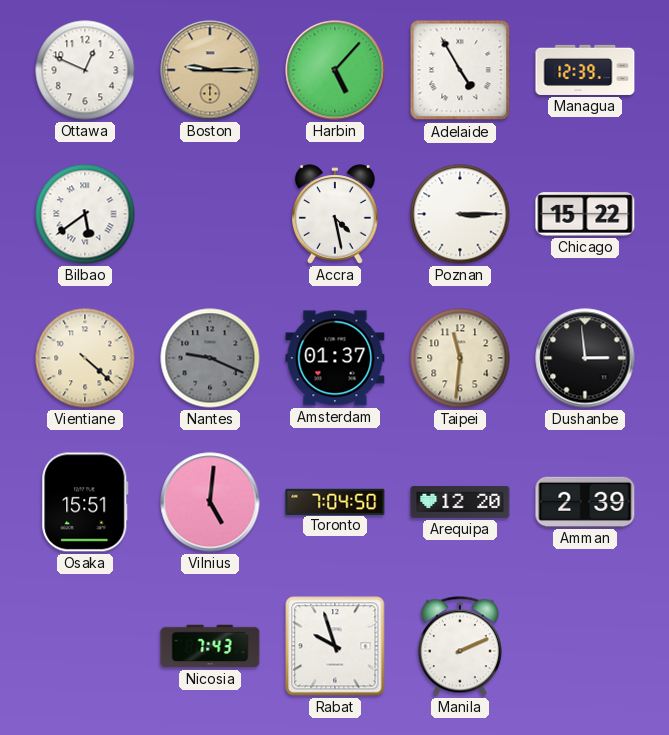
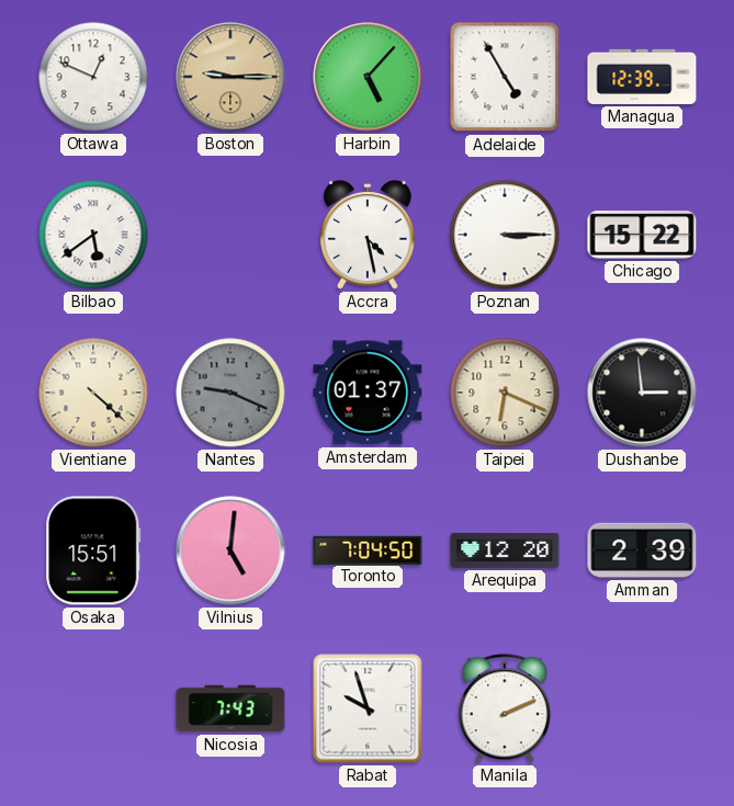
Taipei: 11:31 -> 6:19 (505, 393)
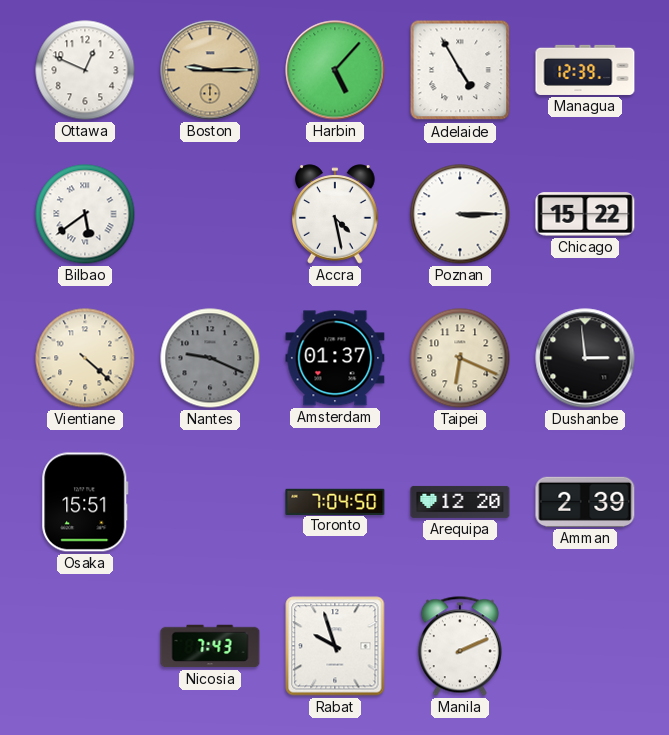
Vilnius: 5:01 -> none (230, 550)
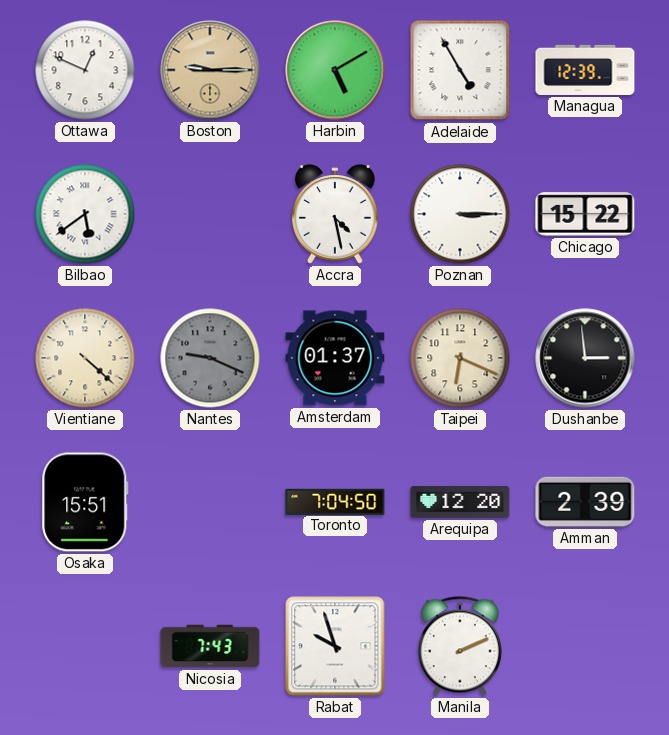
Harbin: 5:07 -> 5:10 (335, 70)
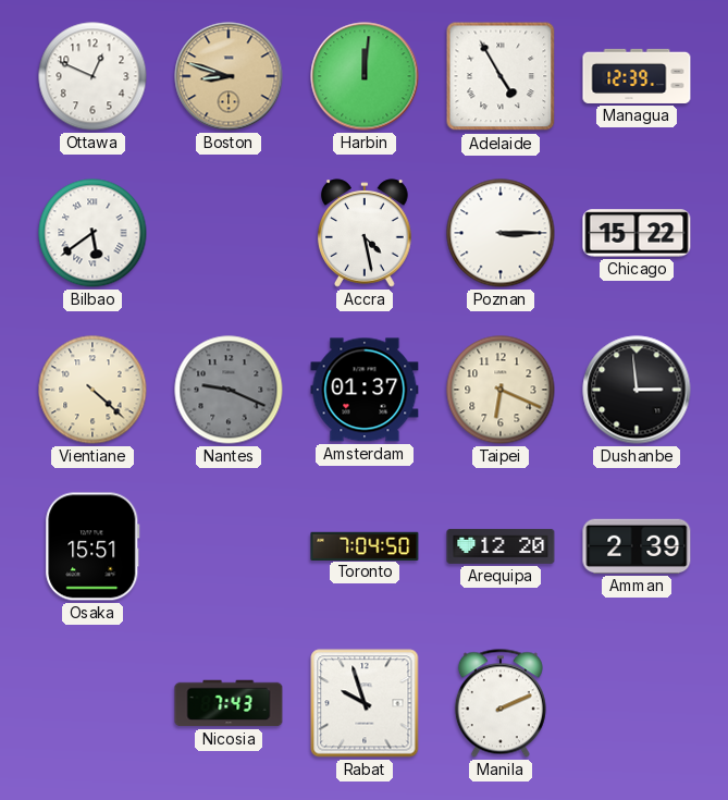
Boston: 9:15 -> 8:48 (229, 76)
Harbin: 5:10 -> 12:01 (365, 76)
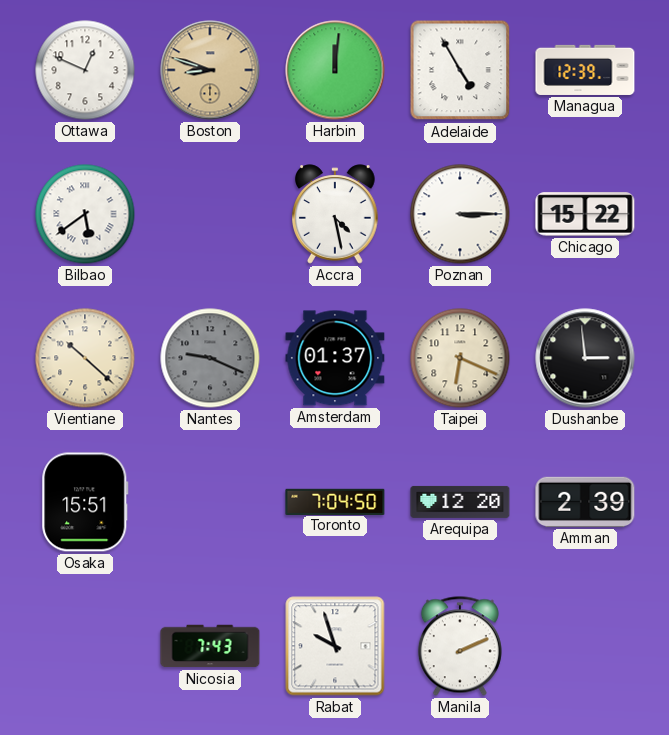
Vientiane: 4:22 -> 10:22 (85, 358)
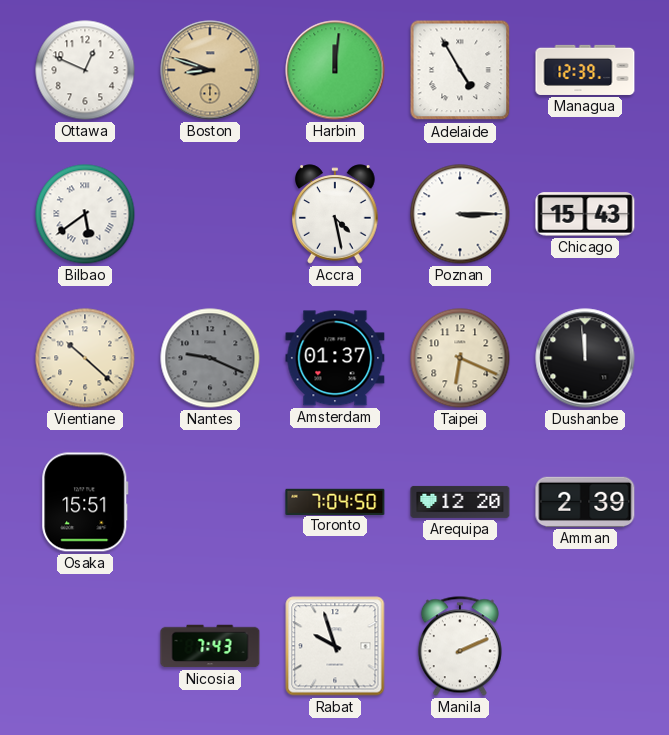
Chicago: 15:22 -> 15:43 (585, 214)
Dushanbe: 2:59 -> 11:59 (585, 358)
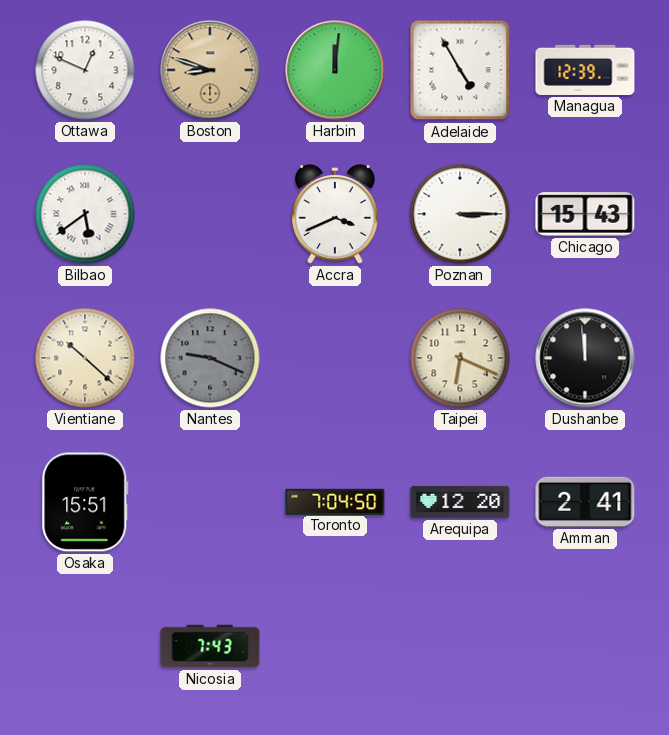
Accra: 4:28 -> 3:41 (335, 214)
Amsterdam: 01:37 -> none (335, 358)
Amman: 2:39 -> 2:41 (585, 502)
Rabat: 9:57 -> none (335, 646)
Manila: 2:11 -> none (460, 646)
